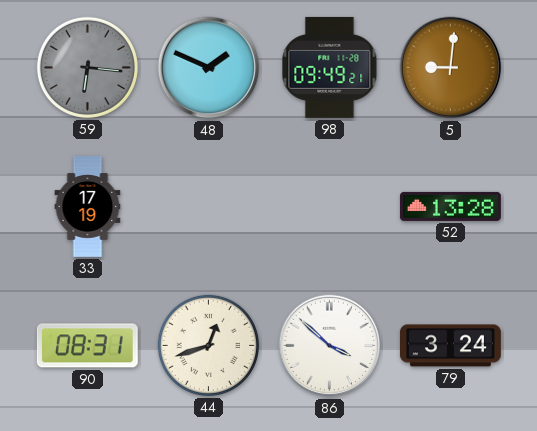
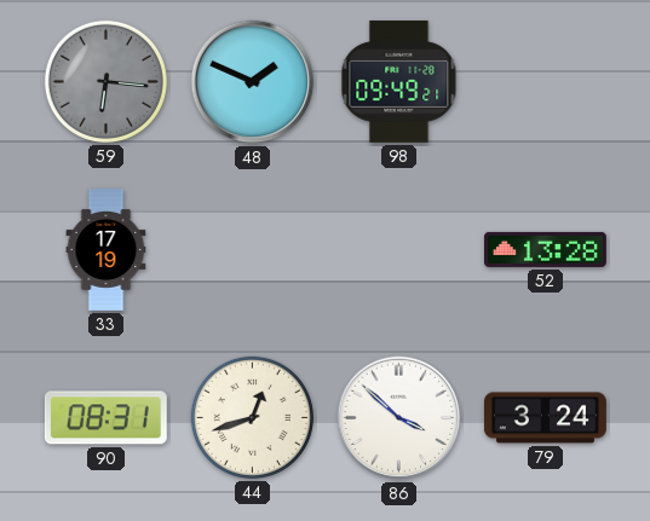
5: 9:01 -> none (451, 68)
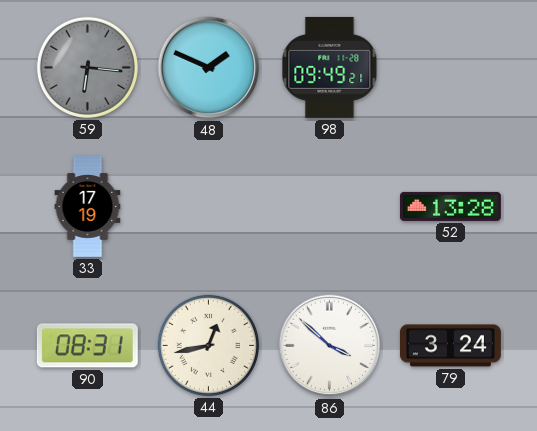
44: 12:42 -> 12:43 (208, 345)
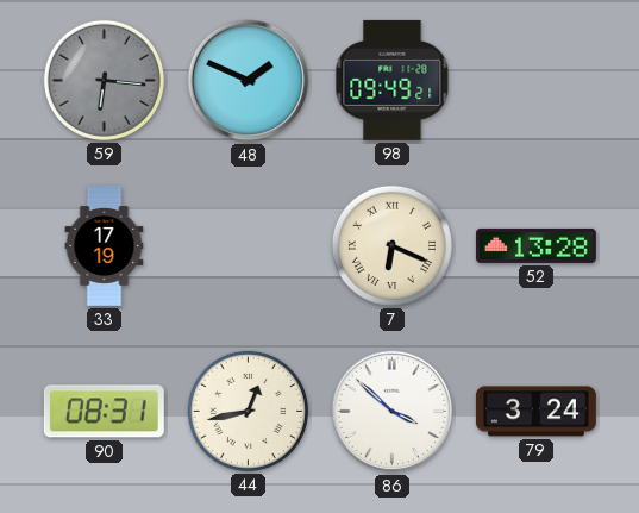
7: none -> 6:19 (391, 245)
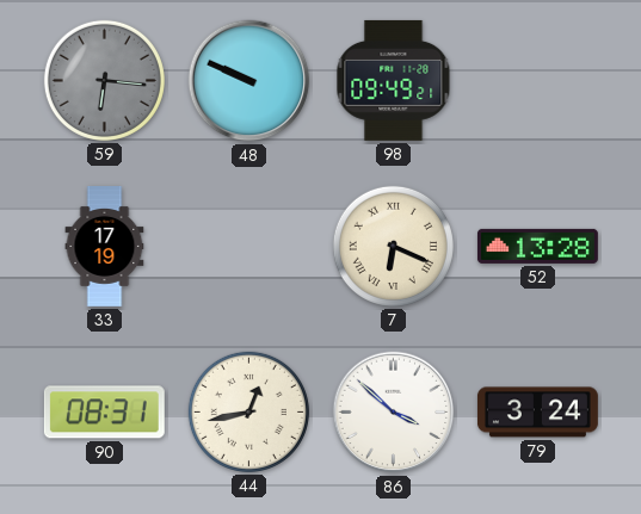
48: 1:49 -> 9:49 (249, 81)
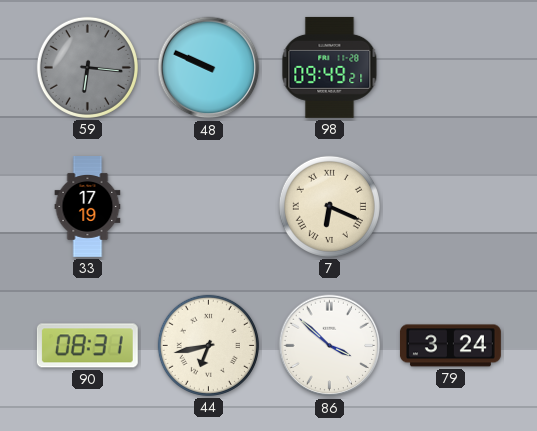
52: 13:28 -> none (537, 246)
44: 12:43 -> 6:43 (208, 345)
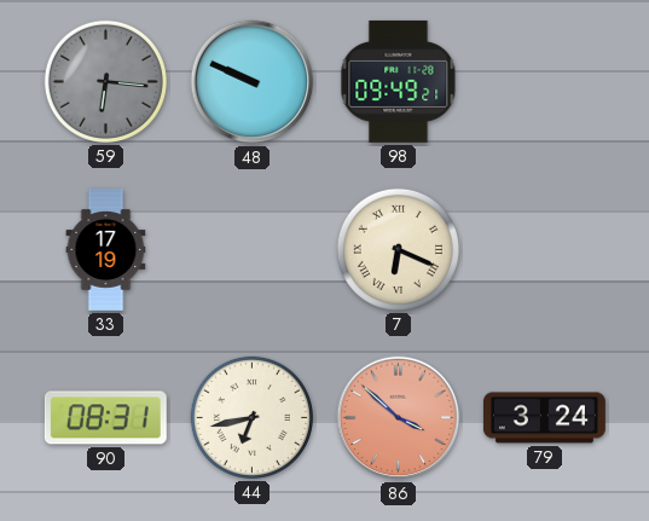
86 dial: white -> salmon (399, 418)
